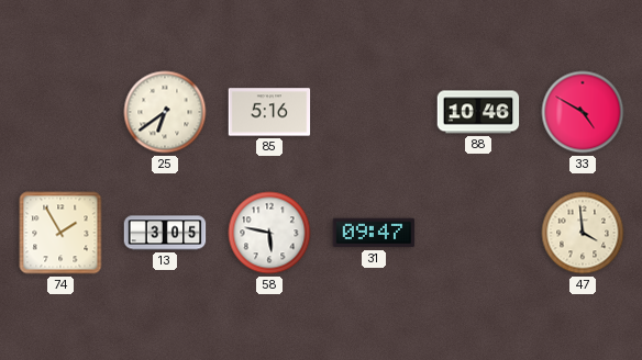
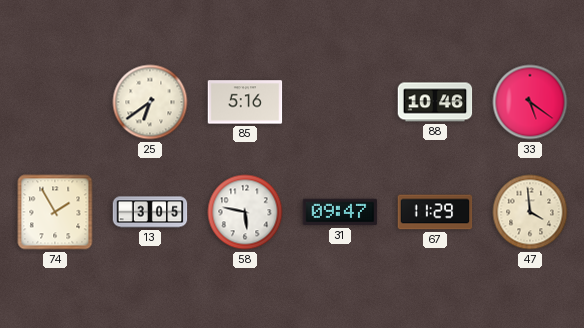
33: 4:50 -> 5:21 (530, 102)
67: none -> 11:29 (435, 212)
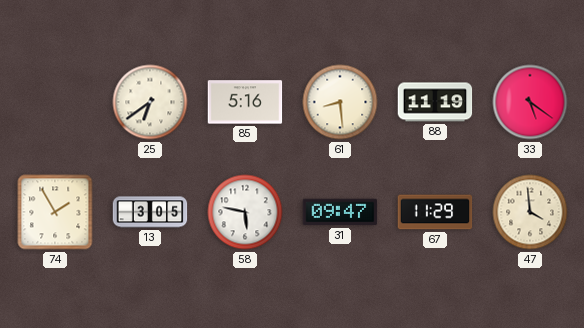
61: none -> 8:29 (340, 102)
88: 10:46 -> 11:19 (435, 102)
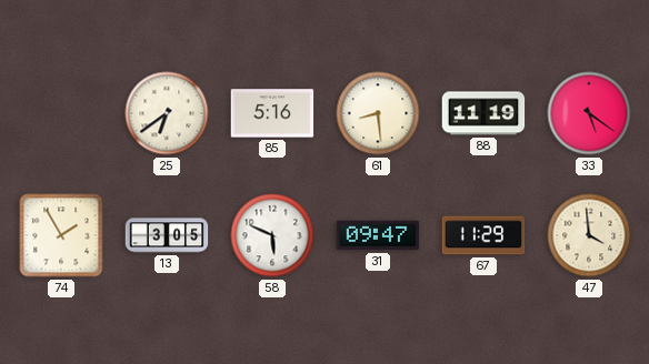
58: 5:47 -> 5:49 (272, 235)
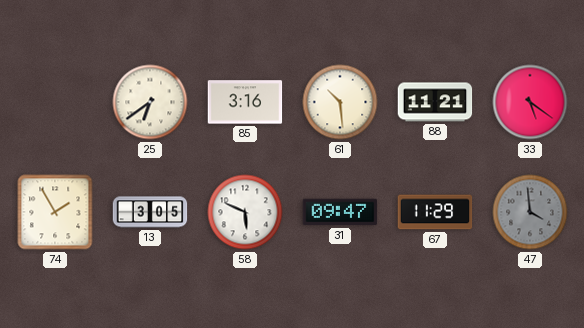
85: 5:16 -> 3:16 (245, 102)
61: 8:29 -> 10:29 (340, 102)
88: 11:19 -> 11:21 (435, 102)
47 dial: cream -> grey (530, 212)
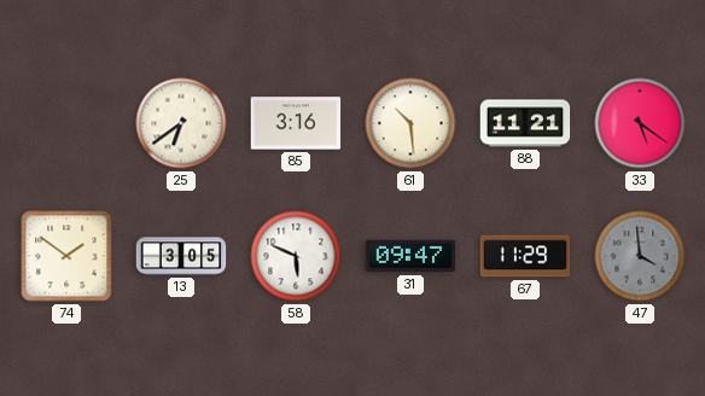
74: 1:55 -> 1:51 (66, 256)
